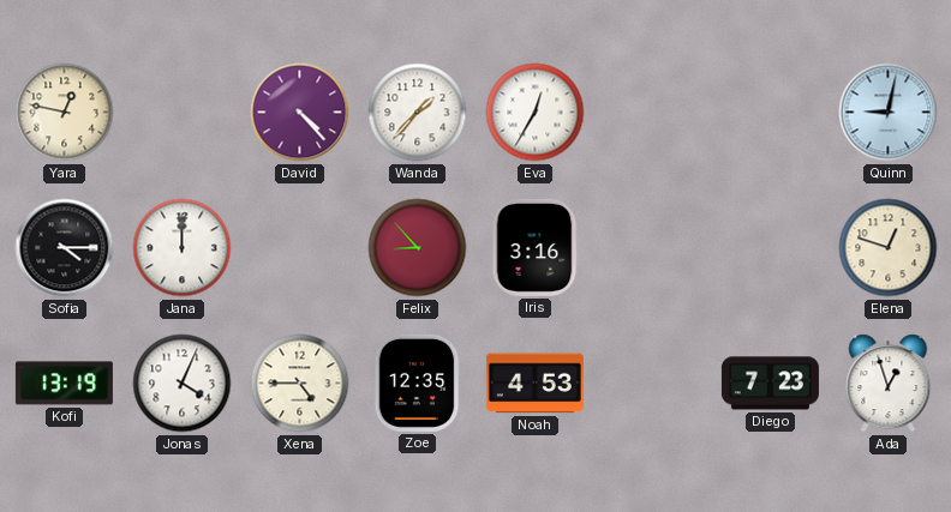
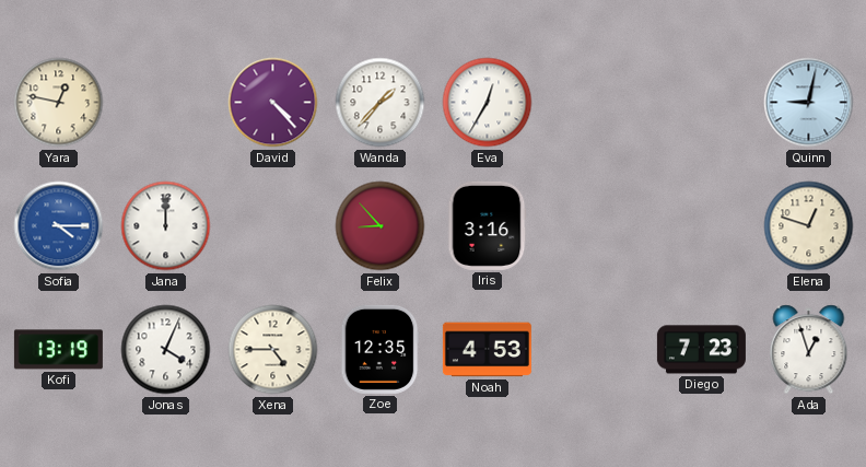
Sofia dial: black -> blue (59, 226)
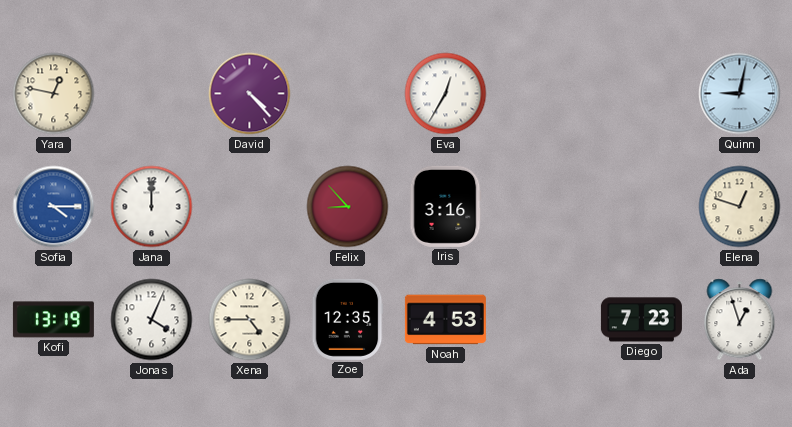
Wanda: 1:37 -> none (381, 103)
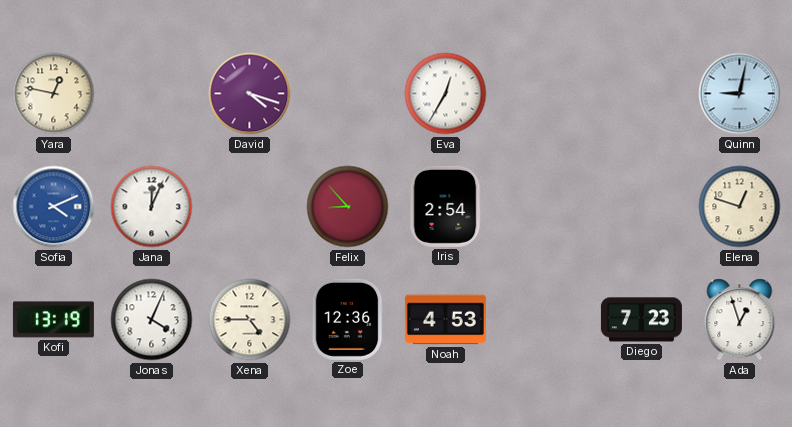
David: 4:23 -> 4:18 (250, 94)
Sofia: 4:15 -> 4:11 (54, 207)
Jana: 12:00 -> 12:04 (152, 207)
Iris: 3:16 -> 2:54 (445, 206)
Zoe: 12:35 -> 12:36 (347, 319)
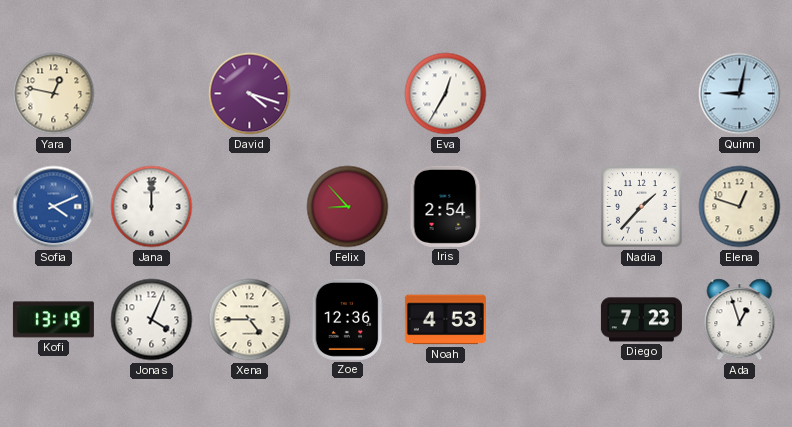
Jana: 12:04 -> 12:00 (152, 207)
Nadia: none -> 1:37 (642, 207)
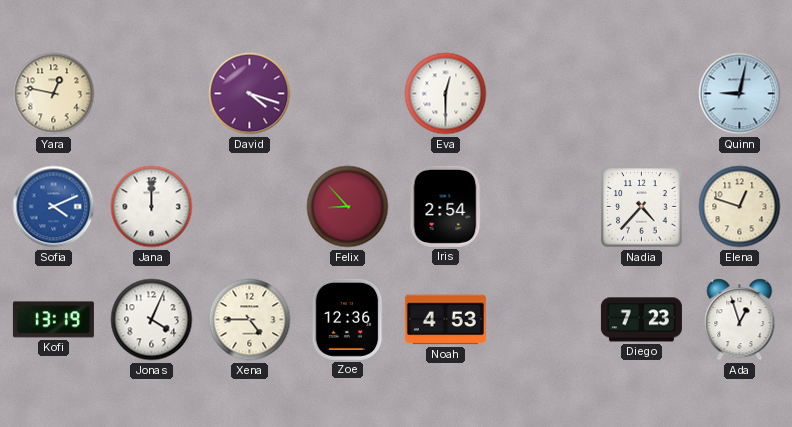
Eva: 12:35 -> 12:30 (446, 94)
Nadia: 1:37 -> 4:37 (642, 207)
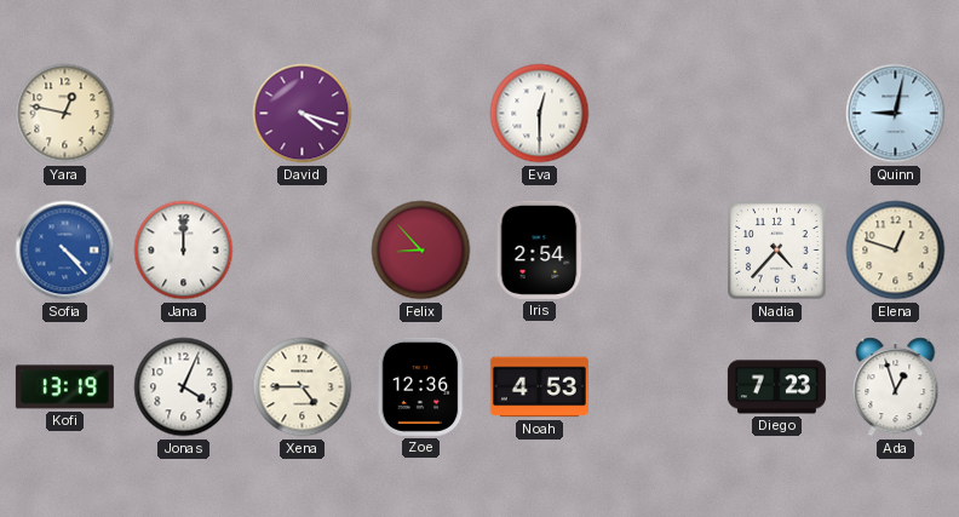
Sofia: 4:11 -> 4:23 (65, 251)
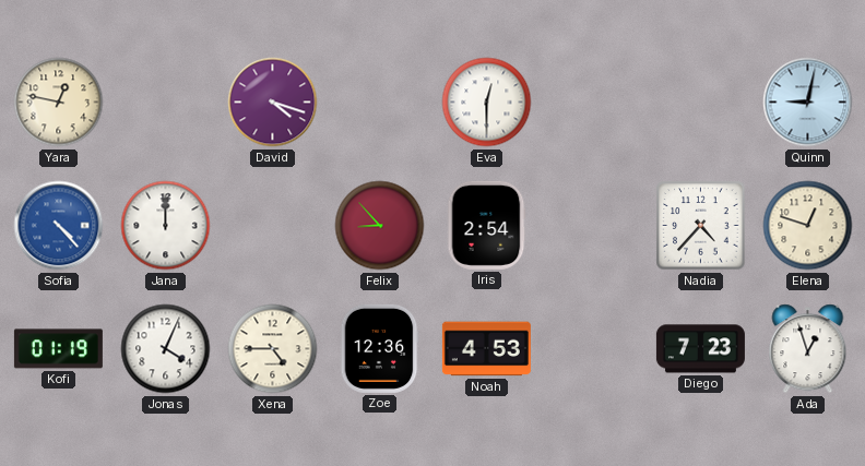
Kofi: 13:19 -> 01:19 (58, 349)
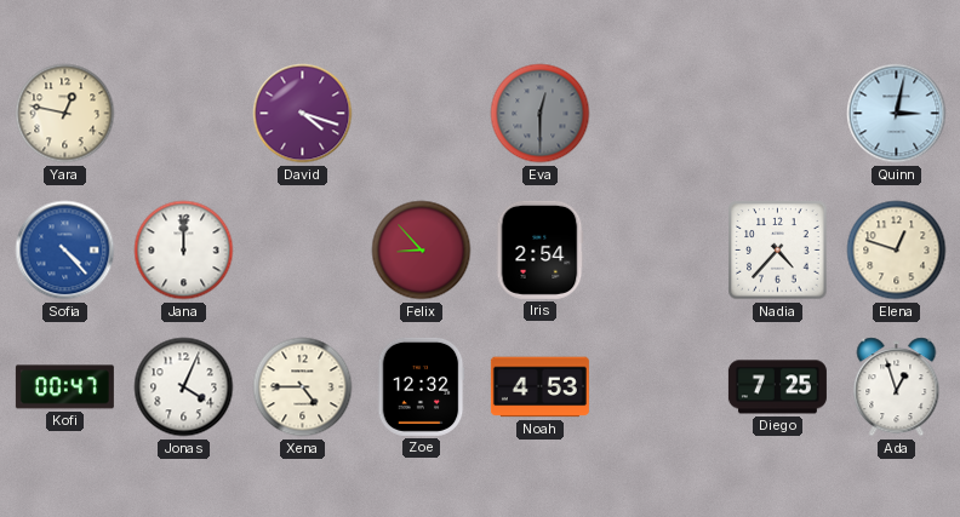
Eva dial: white -> grey (541, 114)
Quinn: 9:02 -> 3:02 (897, 114)
Kofi: 01:19 -> 00:47 (64, 387)
Zoe: 12:36 -> 12:32 (421, 386)
Diego: 7:23 -> 7:25 (777, 387)
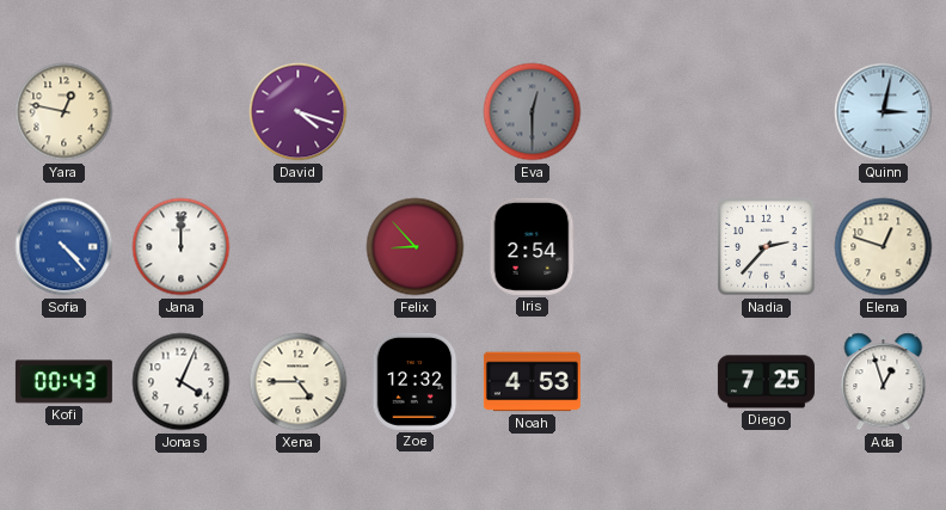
Nadia: 4:37 -> 2:37 (767, 247)
Kofi: 00:47 -> 00:43 (63, 382)
